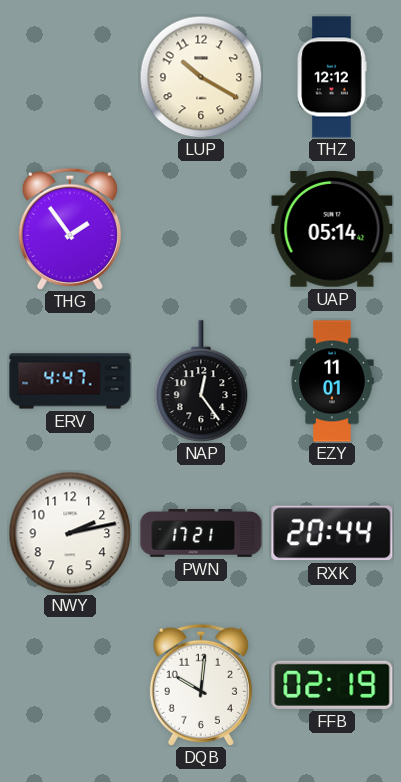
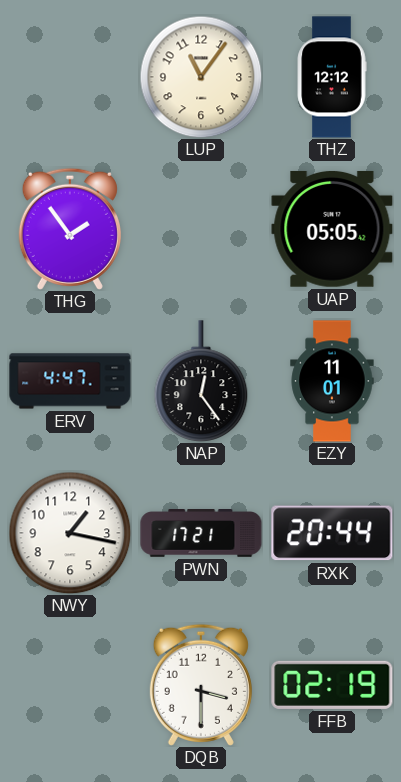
LUP: 10:20 -> 11:06 (201, 77)
UAP: 05:14 -> 05:05 (332, 229)
NWY: 2:13 -> 1:17 (70, 533)
DQB: 10:01 -> 3:30 (201, 685)
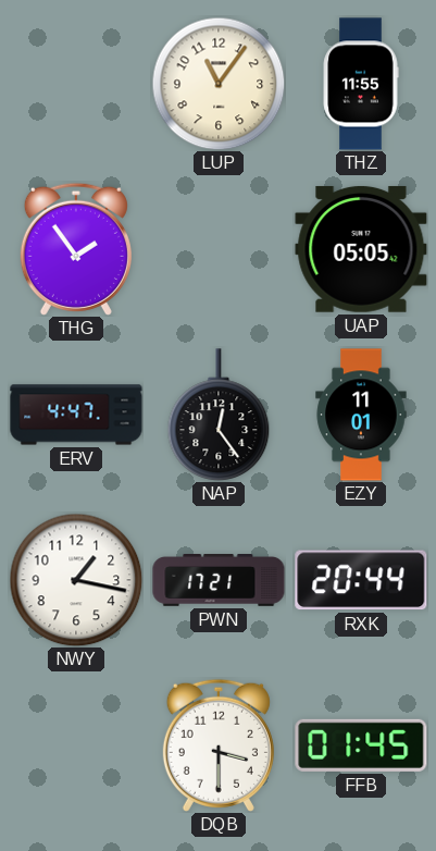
THZ: 12:12 -> 11:55 (361, 84)
FFB: 02:19 -> 01:45 (361, 745)
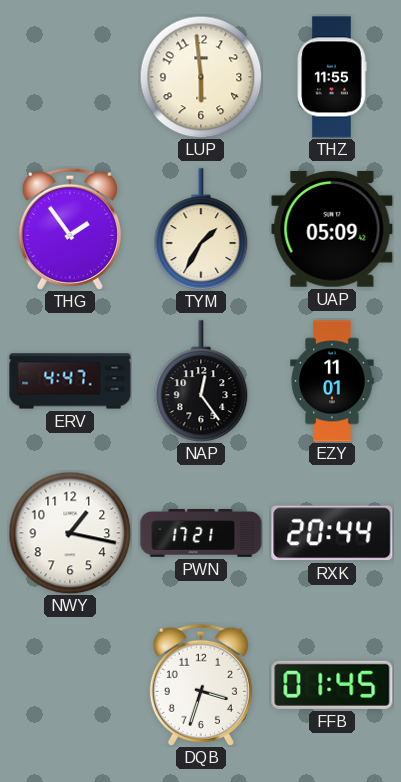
LUP: 11:06 -> 5:59 (201, 77)
TYM: none -> 1:35 (201, 229)
UAP: 05:05 -> 05:09 (332, 229)
DQB: 3:30 -> 3:33 (201, 685)
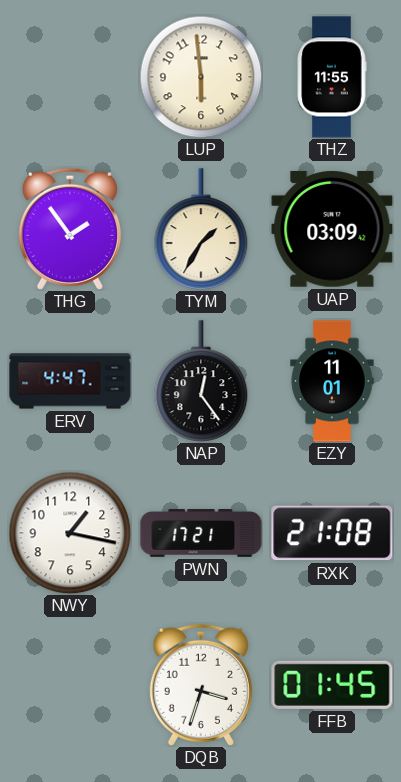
UAP: 05:09 -> 03:09 (332, 229)
RXK: 20:44 -> 21:08 (332, 533)
